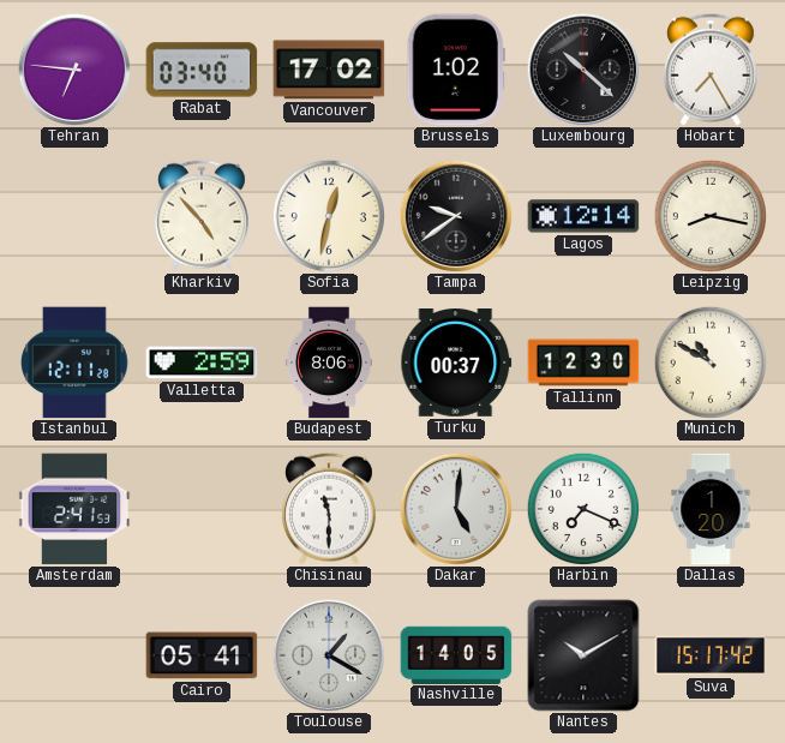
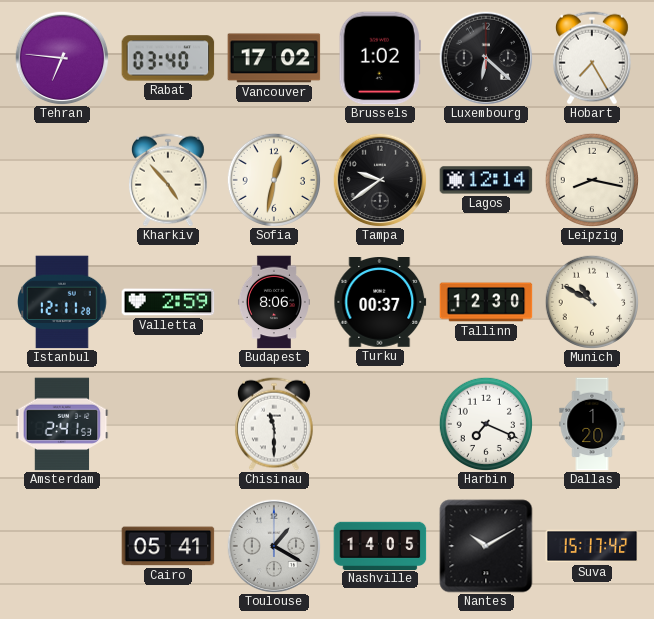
Luxembourg: 10:22 -> 6:22 (486, 58)
Dakar: 5:01 -> none (456, 509)
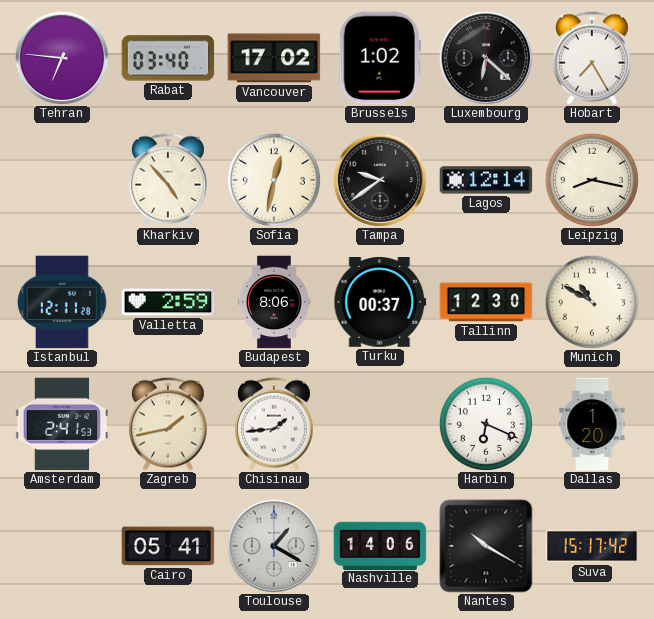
Zagreb: none -> 1:43 (168, 424)
Chisinau: 11:30 -> 1:44 (274, 424)
Harbin: 7:19 -> 6:19 (485, 423)
Nashville: 14:05 -> 14:06 (380, 545)
Nantes: 10:10 -> 10:20 (486, 546)
